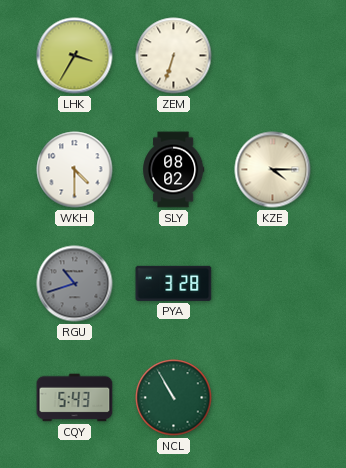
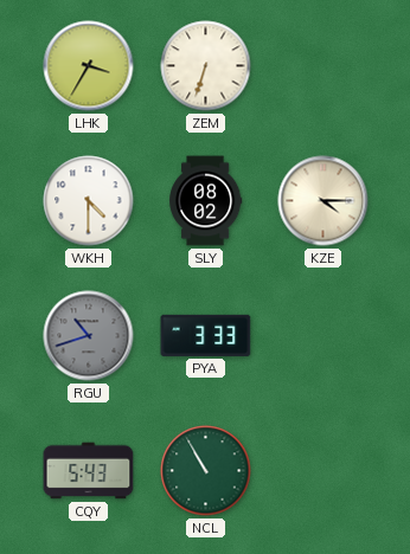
PYA: 3:28 -> 3:33 (206, 335)
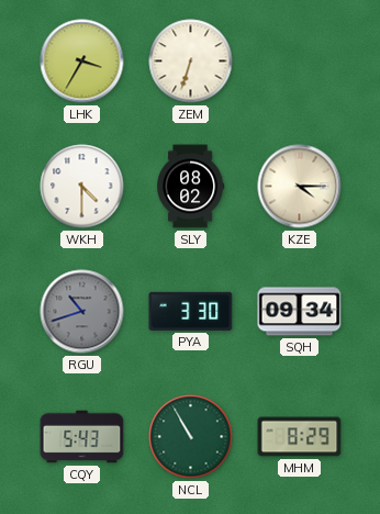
PYA: 3:33 -> 3:30 (191, 311)
SQH: none -> 09:34 (300, 312)
MHM: none -> 8:29 (300, 437)
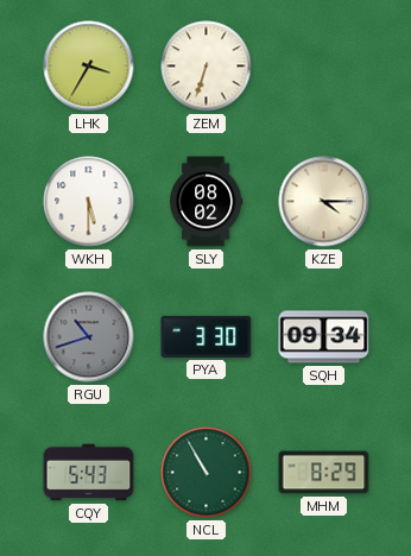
WKH: 4:30 -> 5:30 (89, 202)
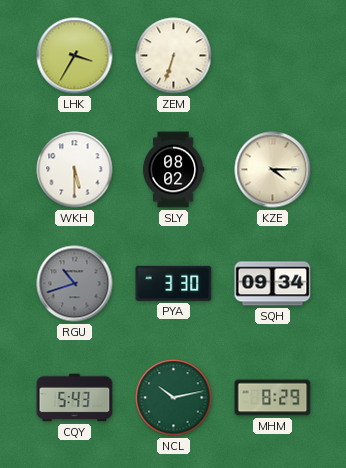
NCL: 10:55 -> 10:13 (174, 398)
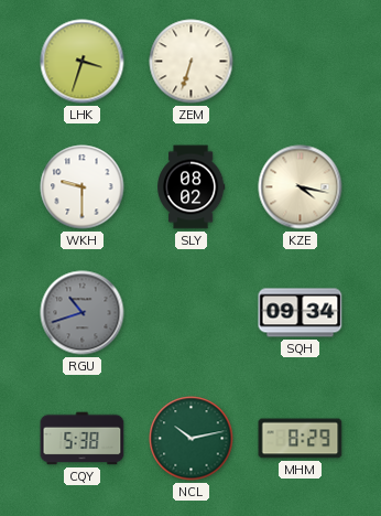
LHK: 3:35 -> 3:33 (83, 62)
WKH: 5:30 -> 9:30 (83, 187)
KZE: 4:15 -> 4:17 (301, 187)
PYA: 3:30 -> none (174, 283)
CQY: 5:43 -> 5:38 (83, 439)
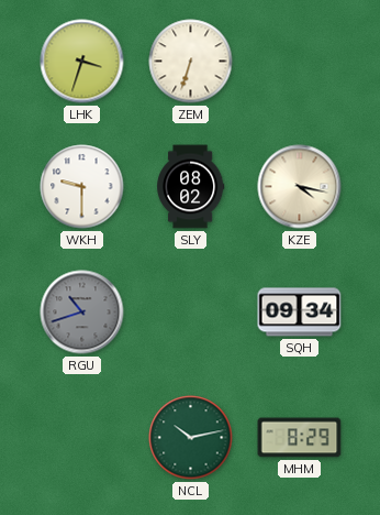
CQY: 5:38 -> none (83, 439)
